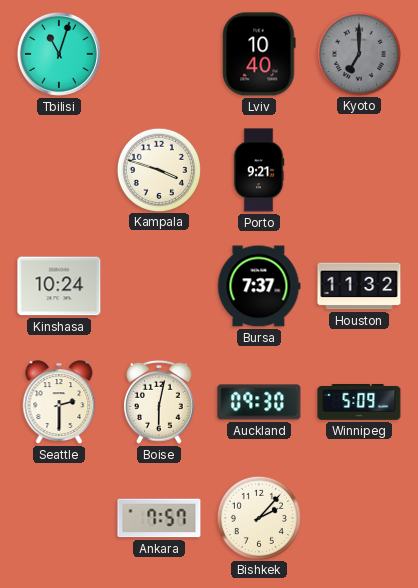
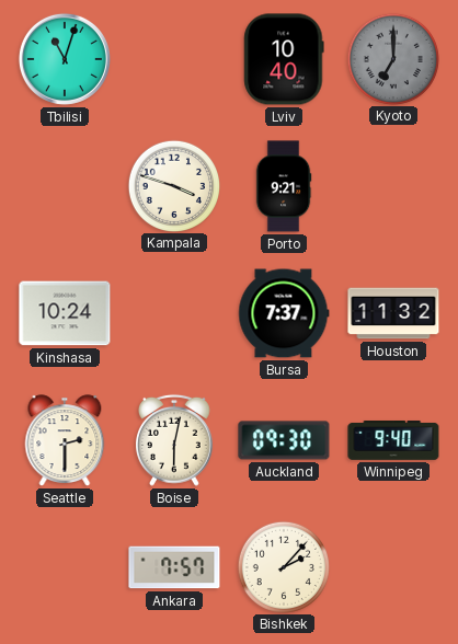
Winnipeg: 5:09 -> 9:40 (393, 440)
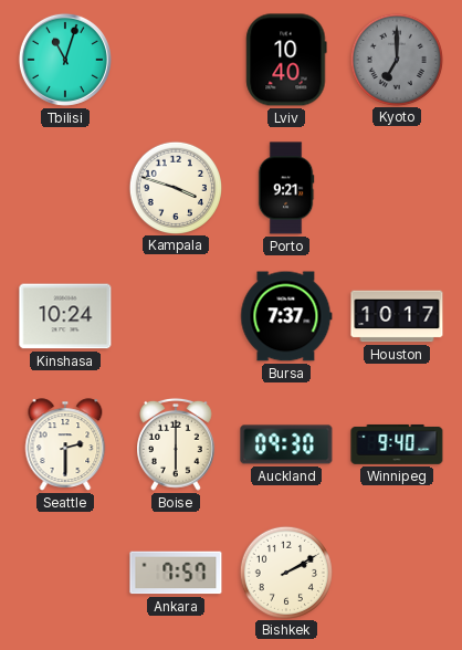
Houston: 11:32 -> 10:17 (397, 316)
Boise: 6:02 -> 6:00 (177, 444)
Bishkek: 2:07 -> 2:10 (285, 572)
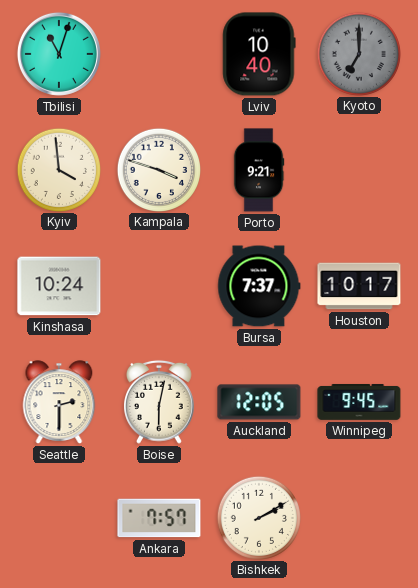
Kyiv: none -> 3:59 (58, 169)
Boise: 6:00 -> 6:02 (160, 402)
Auckland: 09:30 -> 12:05 (259, 402)
Winnipeg: 9:40 -> 9:45 (359, 402)
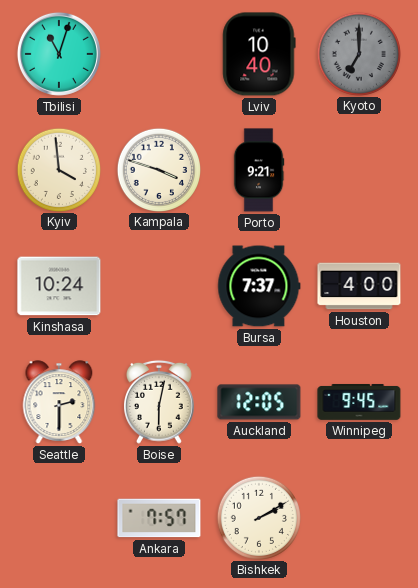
Houston: 10:17 -> 4:00 (359, 286)
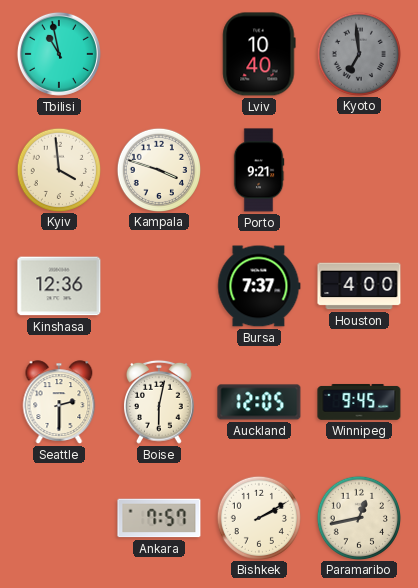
Tbilisi: 11:03 -> 10:58 (59, 54)
Kyoto: 7:00 -> 6:59 (358, 53)
Kinshasa: 10:24 -> 12:36 (59, 286)
Paramaribo: none -> 12:43 (358, 517)
